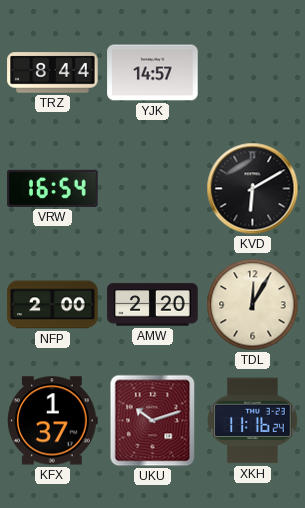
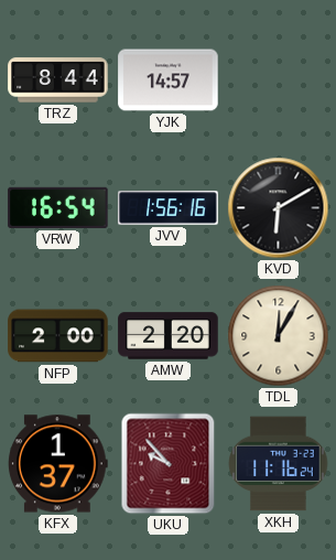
JVV: none -> 1:56 (169, 208)
UKU: 10:12 -> 9:53 (169, 464)
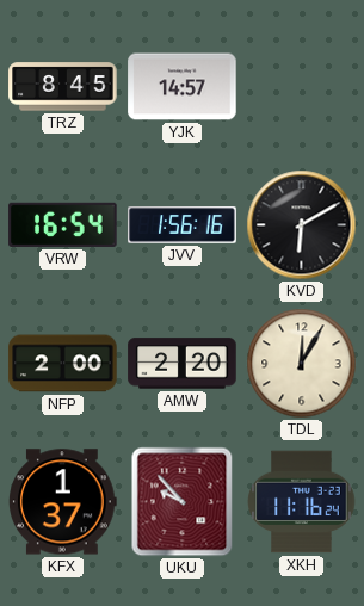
TRZ: 8:44 -> 8:45 (63, 87)
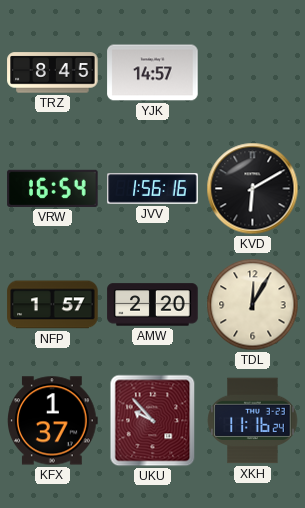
NFP: 2:00 -> 1:57 (53, 305)
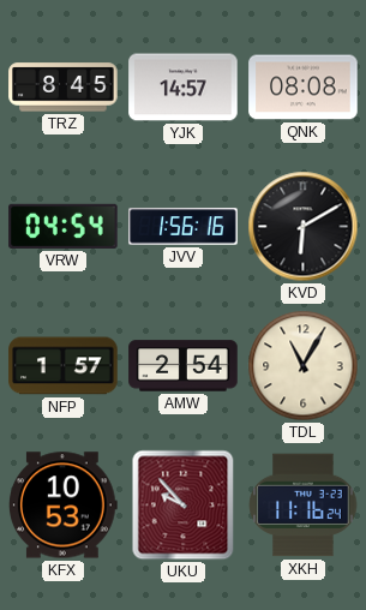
QNK: none -> 08:08 (304, 88)
VRW: 16:54 -> 04:54 (64, 226)
AMW: 2:20 -> 2:54 (184, 366)
TDL: 12:05 -> 11:05 (304, 366)
KFX: 1:37 -> 10:53 (64, 506)
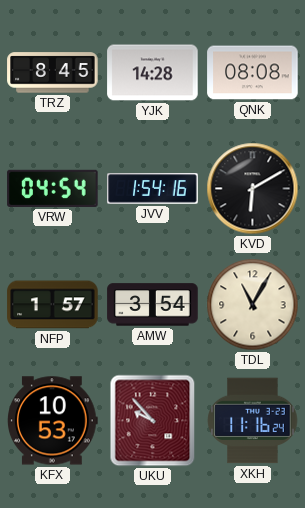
YJK: 14:57 -> 14:28 (153, 73)
JVV: 1:56 -> 1:54 (153, 189)
AMW: 2:54 -> 3:54 (153, 305)
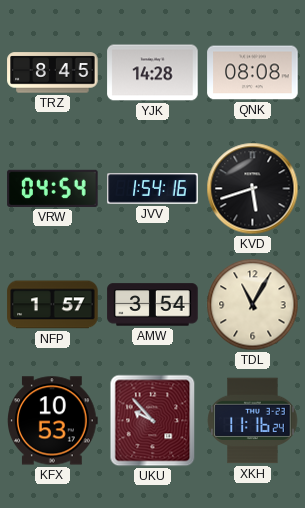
KVD: 6:10 -> 5:42 (253, 189)
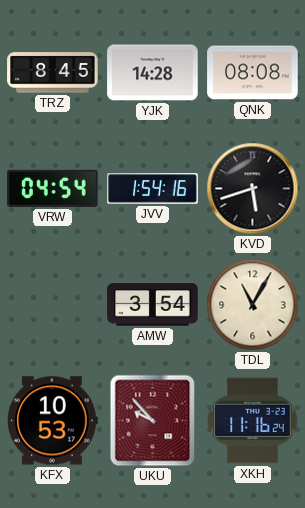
NFP: 1:57 -> none (53, 305)
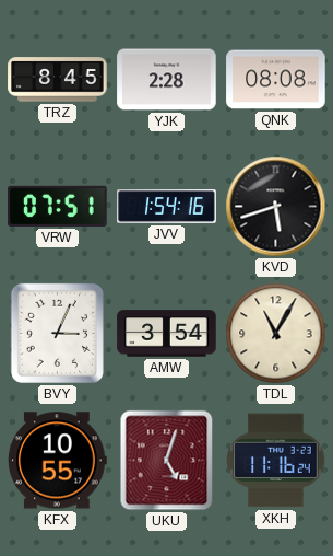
YJK: 14:28 -> 2:28 (167, 80)
VRW: 04:54 -> 07:51 (58, 206)
BVY: none -> 3:04 (57, 333)
KFX: 10:53 -> 10:55 (58, 461)
UKU: 9:53 -> 5:03 (167, 461)
